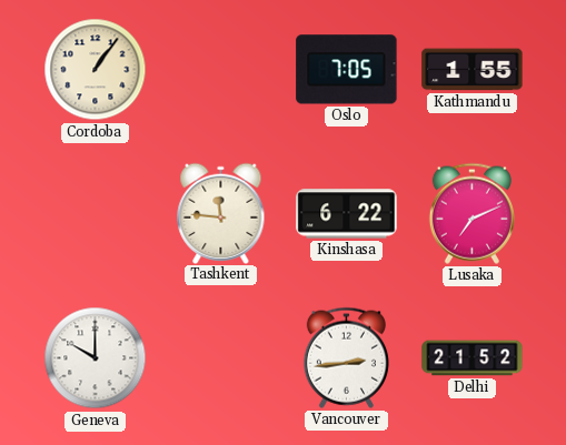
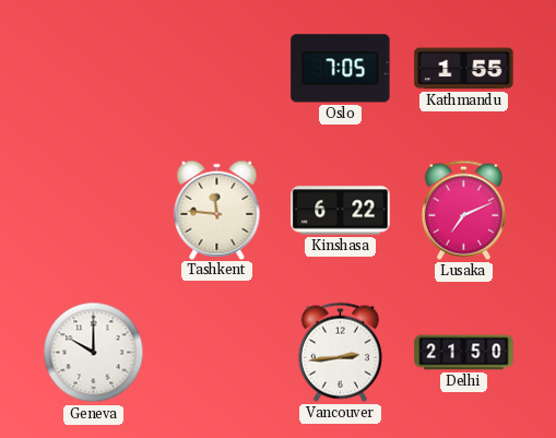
Cordoba: 1:06 -> none (96, 70)
Delhi: 21:52 -> 21:50 (464, 353)
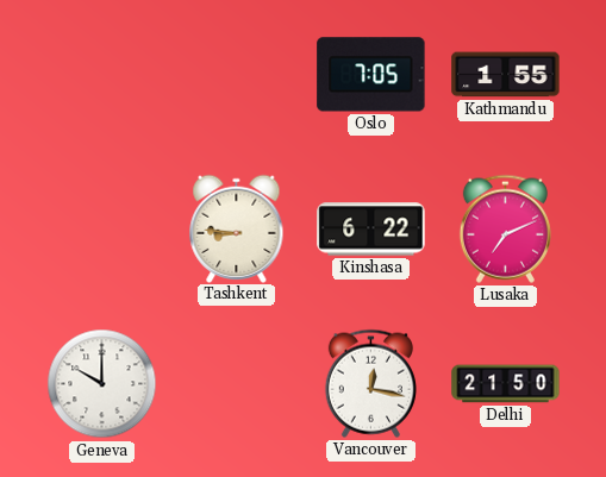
Tashkent: 11:46 -> 8:46 (237, 228)
Vancouver: 2:44 -> 12:17 (370, 383)
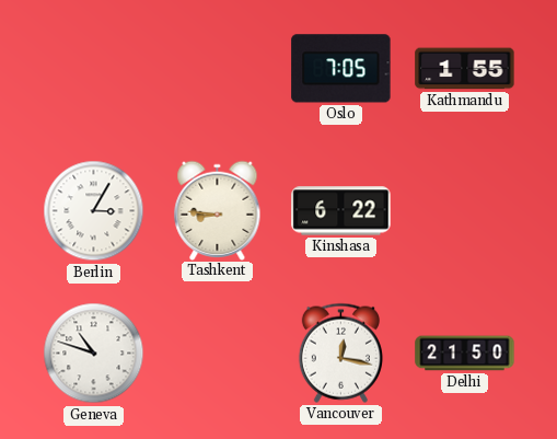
Berlin: none -> 3:05 (94, 211)
Lusaka: 7:11 -> none (505, 228)
Geneva: 10:00 -> 10:48 (94, 354)
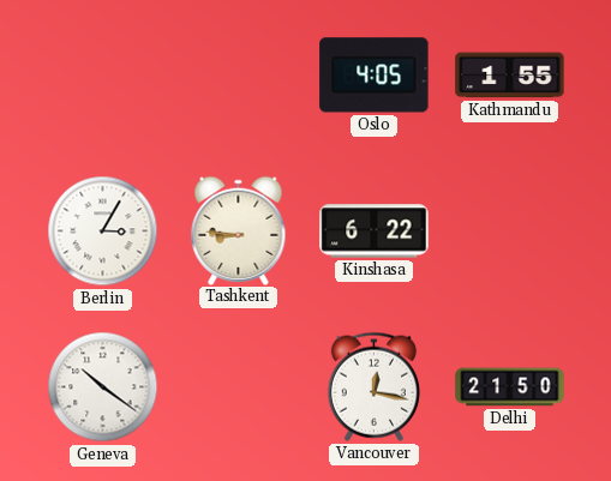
Oslo: 7:05 -> 4:05 (375, 76)
Geneva: 10:48 -> 10:21 (103, 387)
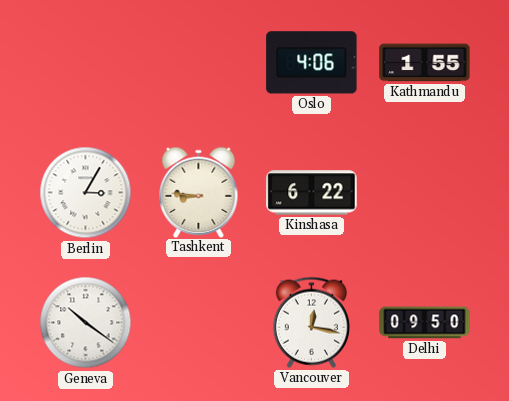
Oslo: 4:05 -> 4:06 (312, 63)
Delhi: 21:50 -> 09:50 (425, 323)
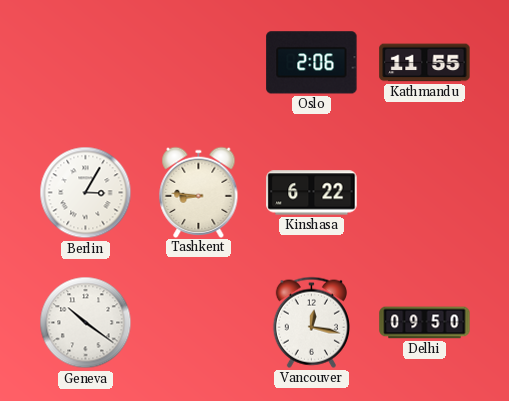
Oslo: 4:06 -> 2:06 (312, 63)
Kathmandu: 1:55 -> 11:55 (425, 63)
